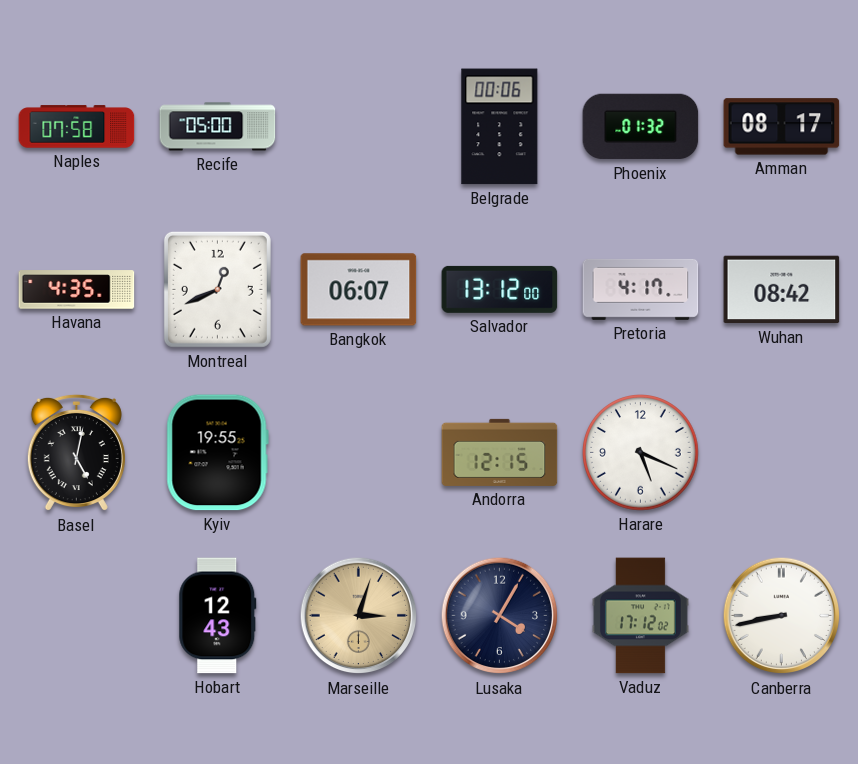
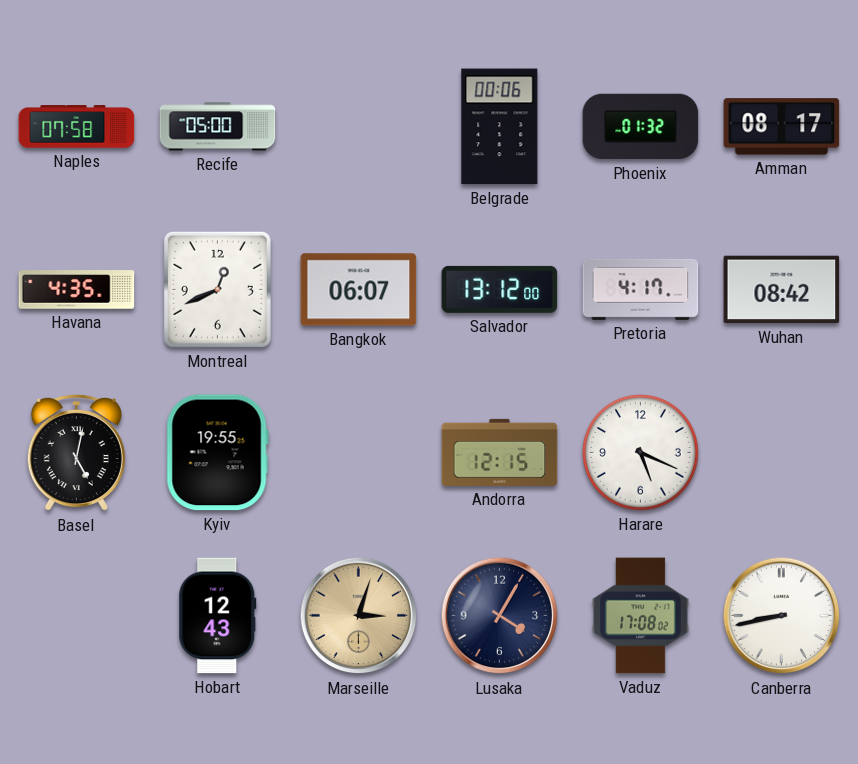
Vaduz: 17:12 -> 17:08 (640, 616)
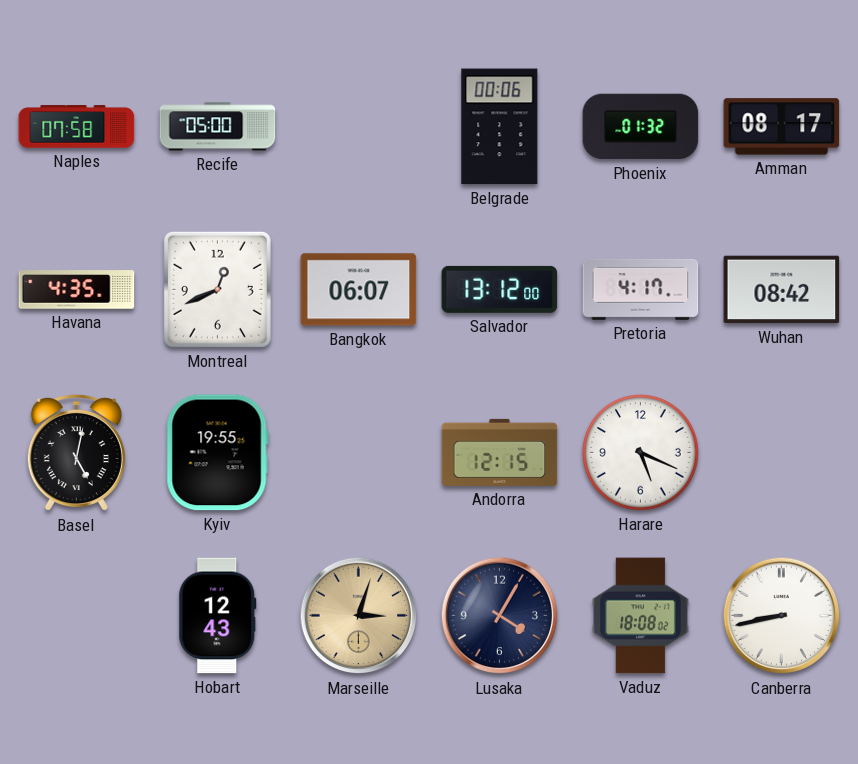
Vaduz: 17:08 -> 18:08 (640, 616)
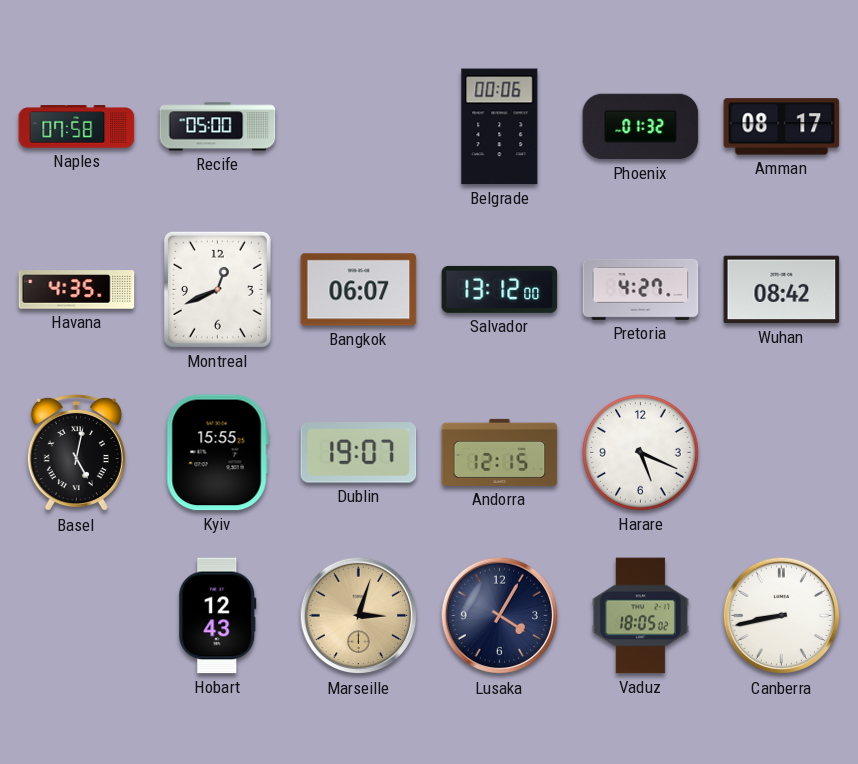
Pretoria: 4:17 -> 4:27 (641, 289)
Kyiv: 19:55 -> 15:55 (217, 453)
Dublin: none -> 19:07 (359, 453)
Vaduz: 18:08 -> 18:05 (640, 616)
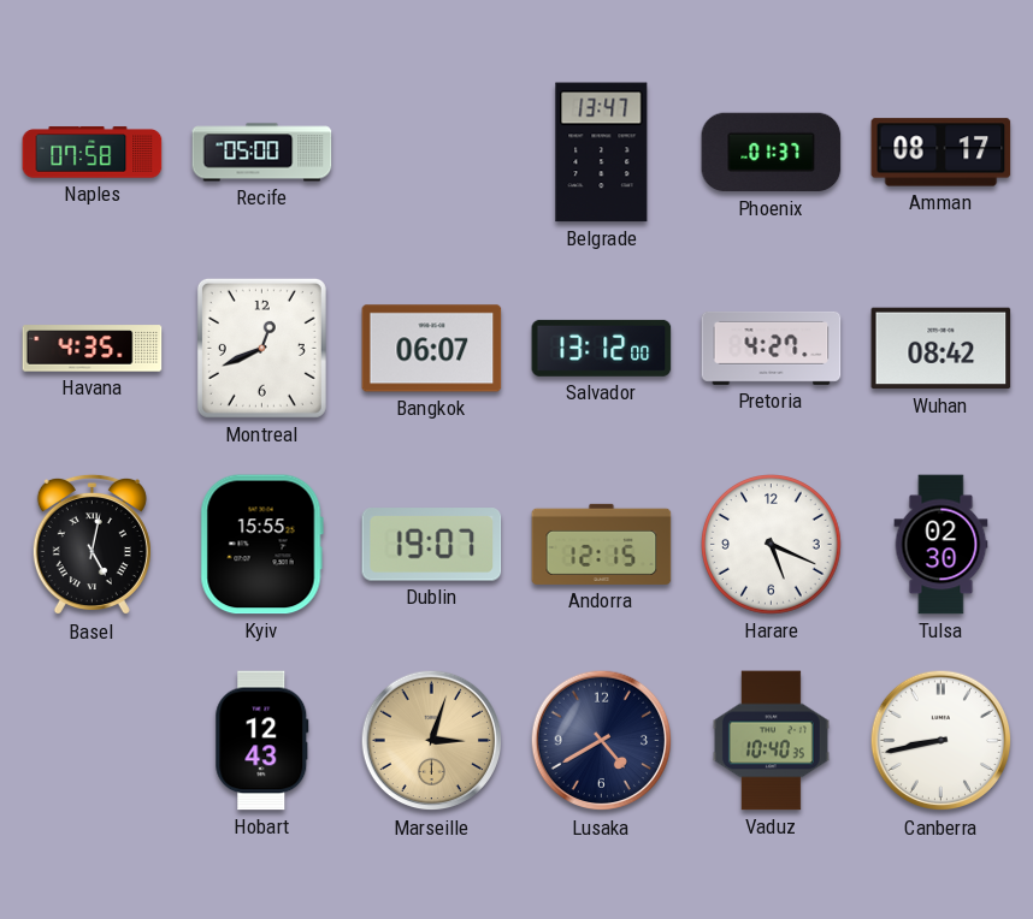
Belgrade: 00:06 -> 13:47 (602, 153)
Phoenix: 01:32 -> 01:37 (772, 153)
Tulsa: none -> 02:30 (941, 545)
Lusaka: 4:05 -> 4:40 (602, 741)
Vaduz: 18:05 -> 10:40 (771, 741)
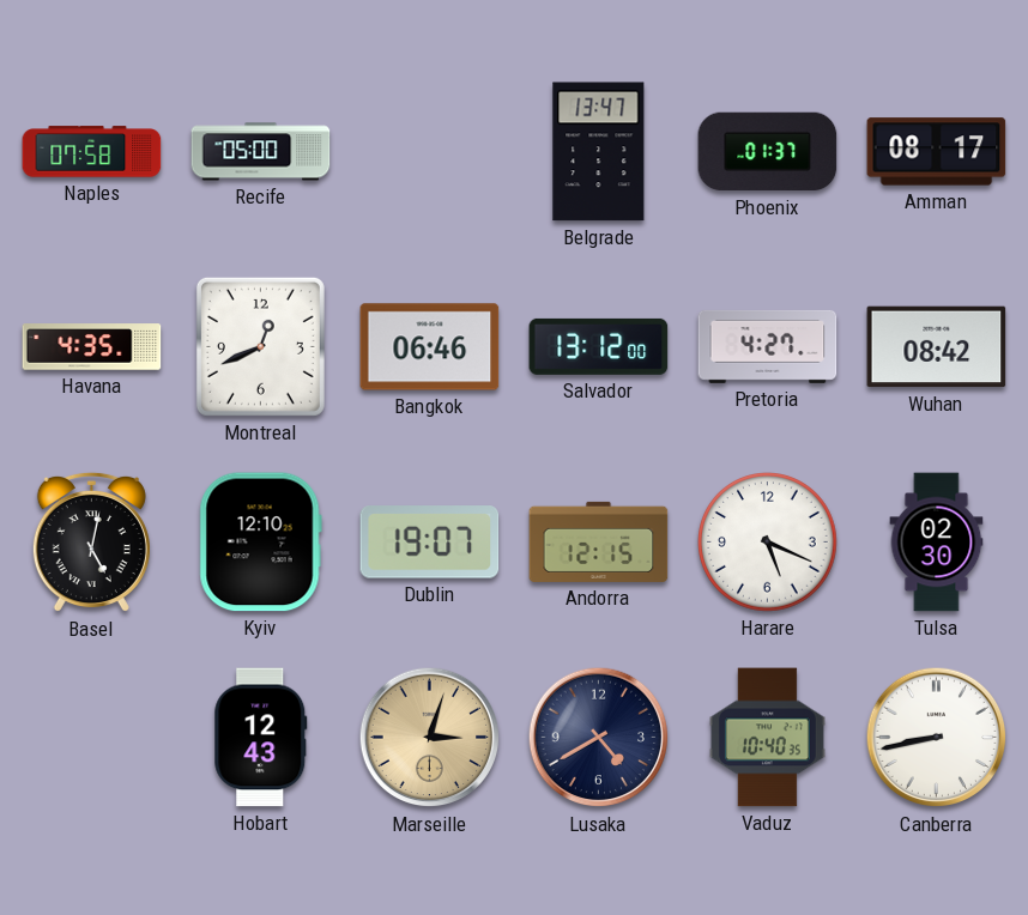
Bangkok: 06:07 -> 06:46 (430, 347)
Kyiv: 15:55 -> 12:10 (260, 543)
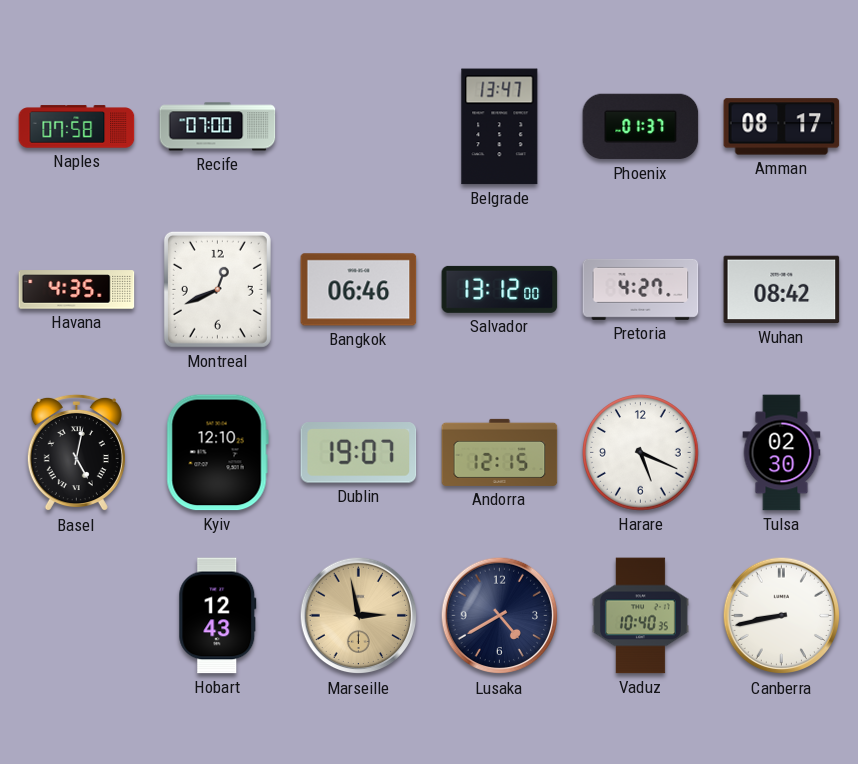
Recife: 05:00 -> 07:00 (218, 127)
Marseille: 3:03 -> 2:58 (359, 616)
